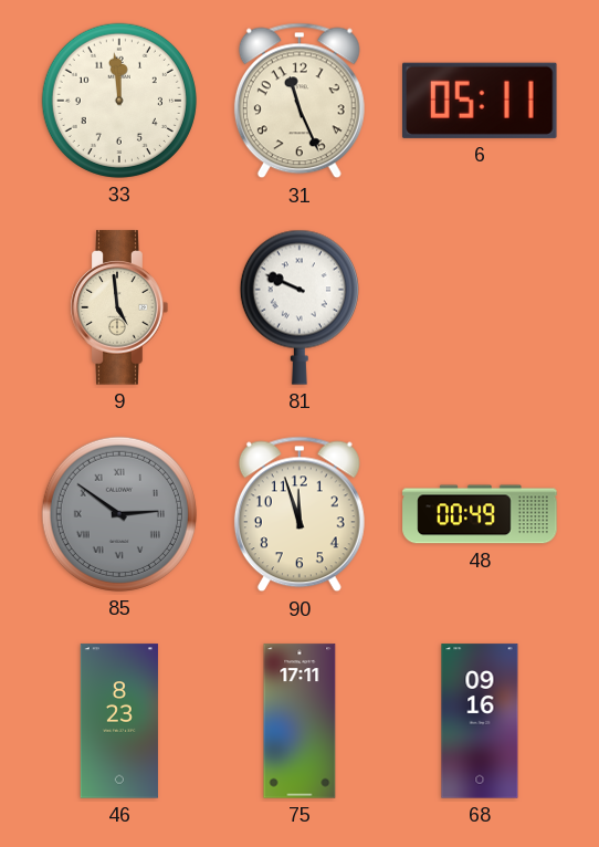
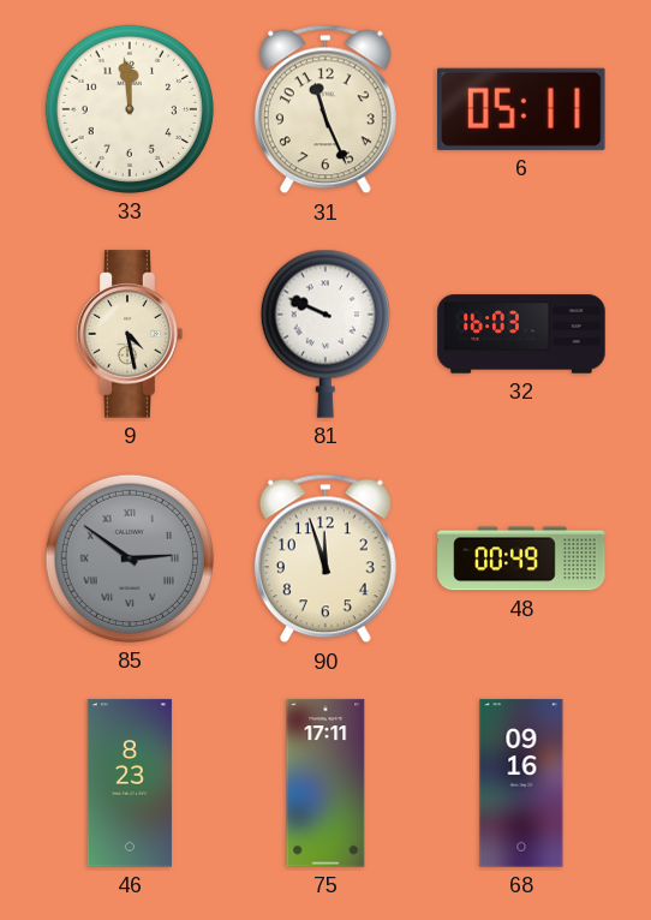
9: 4:59 -> 4:28 (130, 334)
32: none -> 16:03 (521, 334)
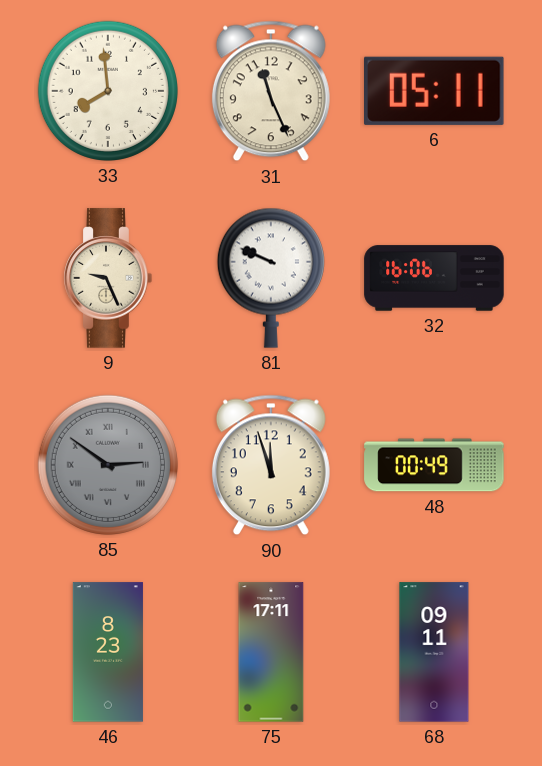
33: 11:59 -> 7:59 (108, 91)
9: 4:28 -> 9:26 (108, 278)
32: 16:03 -> 16:06 (434, 278)
68: 09:16 -> 09:11 (434, 652)
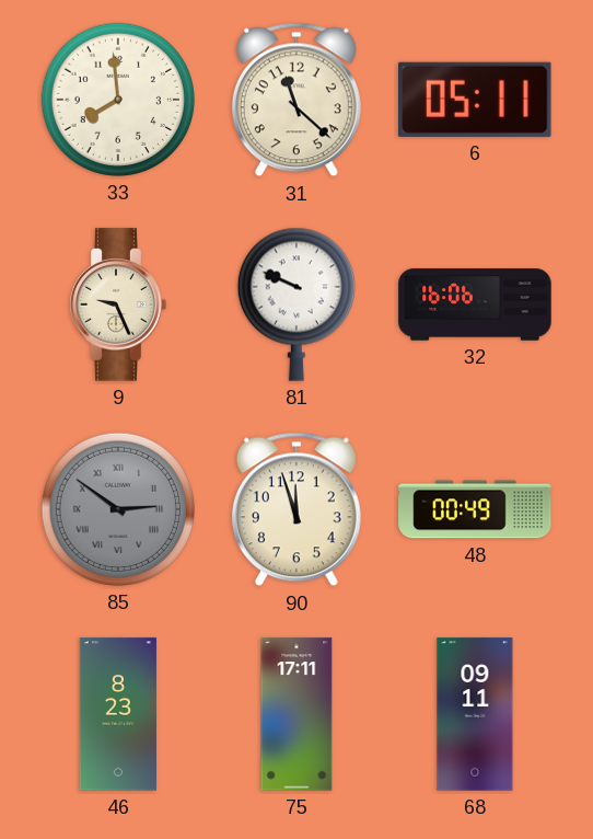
31: 11:26 -> 11:22 (296, 100)
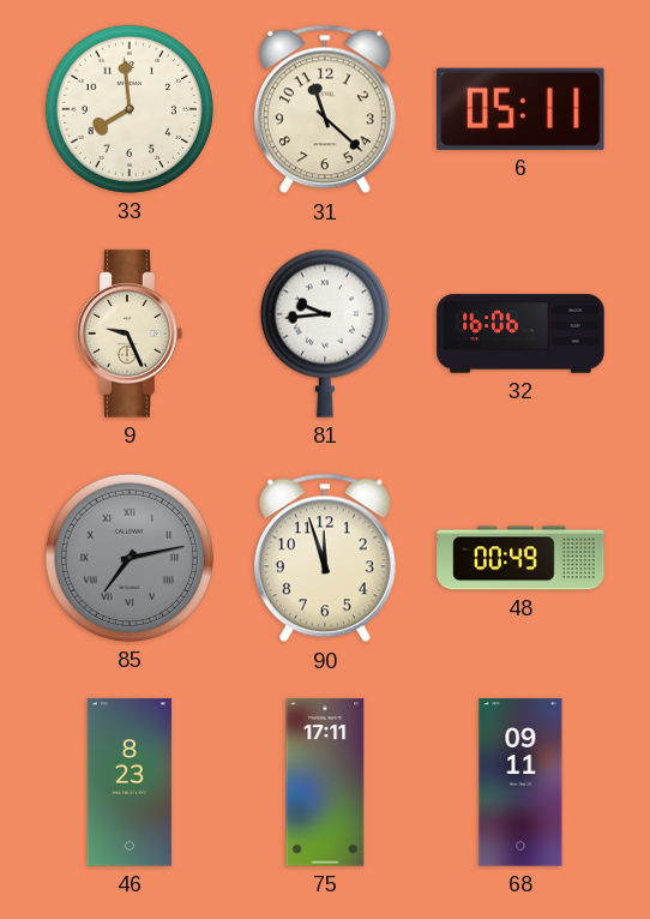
81: 9:49 -> 9:44 (325, 334)
85: 2:51 -> 7:13 (130, 558)
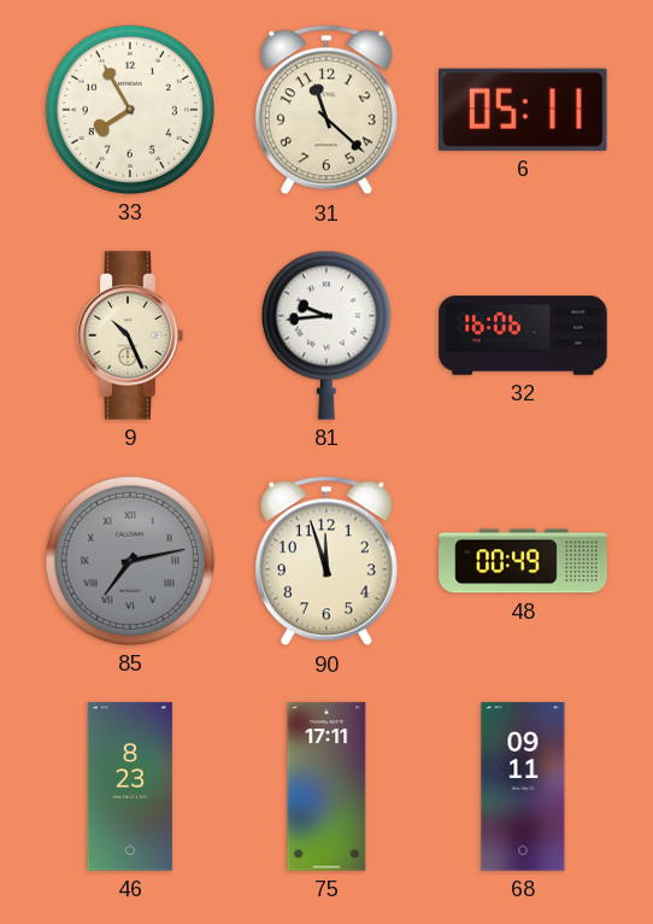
33: 7:59 -> 7:55 (130, 110)
9: 9:26 -> 10:26 (130, 335)
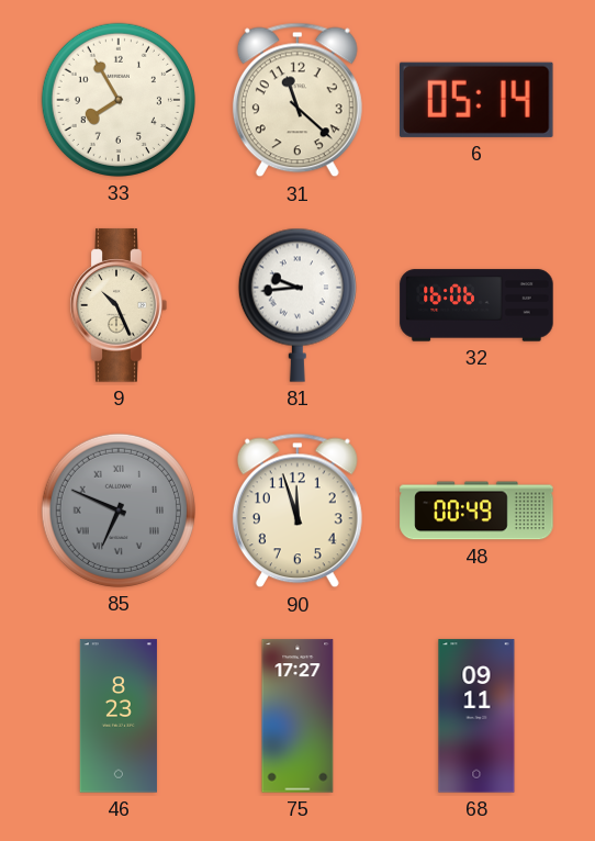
6: 05:11 -> 05:14 (478, 100)
85: 7:13 -> 6:49 (119, 511)
75: 17:11 -> 17:27 (297, 716)
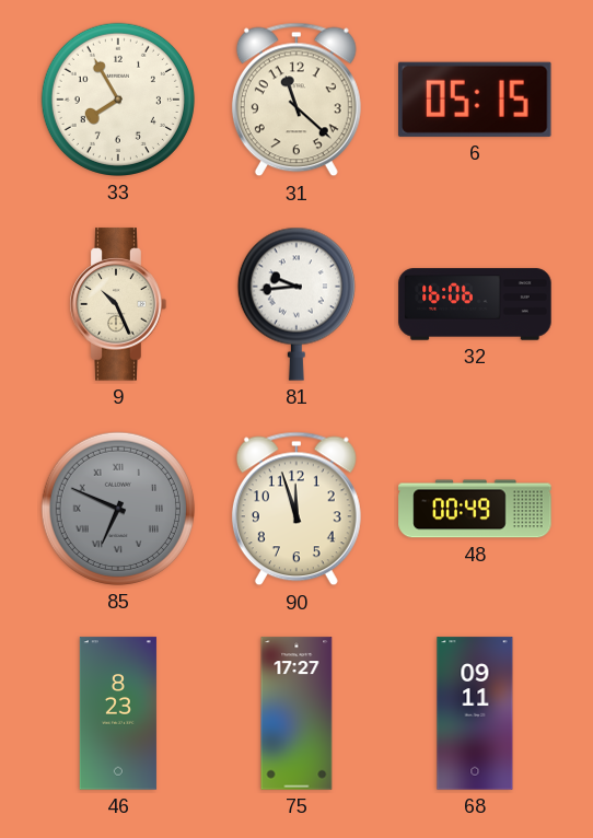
6: 05:14 -> 05:15 (476, 100)
